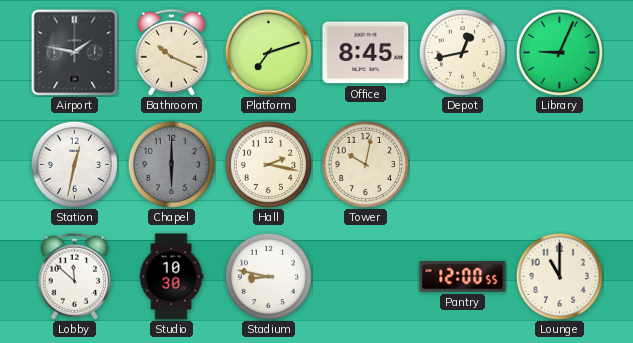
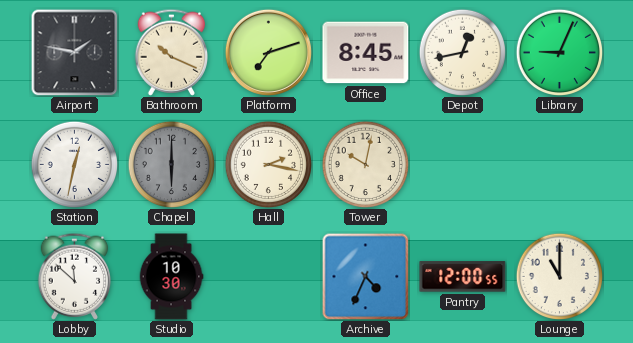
Stadium: 8:47 -> none (268, 276)
Archive: none -> 4:34 (365, 276)
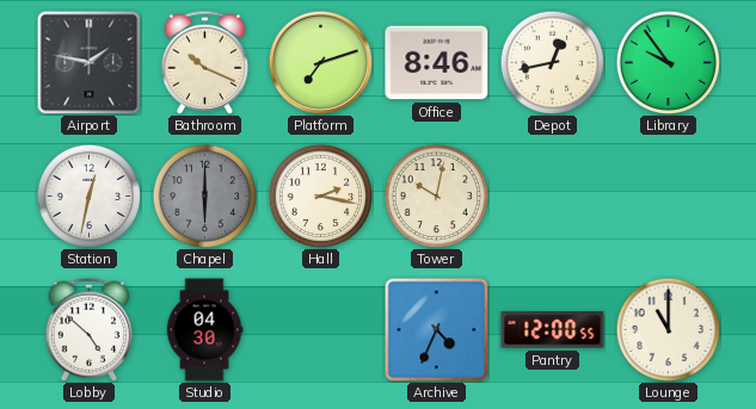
Office: 8:45 -> 8:46 (437, 63)
Library: 9:04 -> 9:54 (668, 62)
Lobby: 11:52 -> 4:52 (88, 329)
Studio: 10:30 -> 04:30 (204, 330)
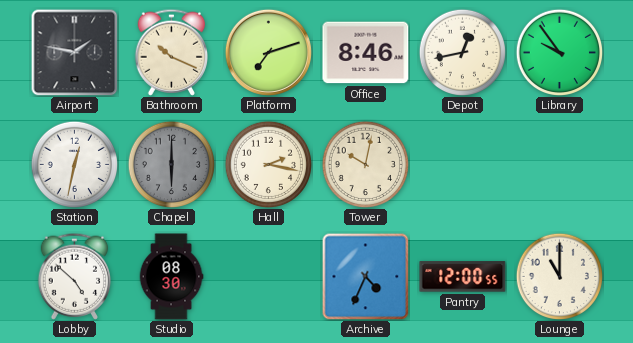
Studio: 04:30 -> 08:30 (171, 277)
